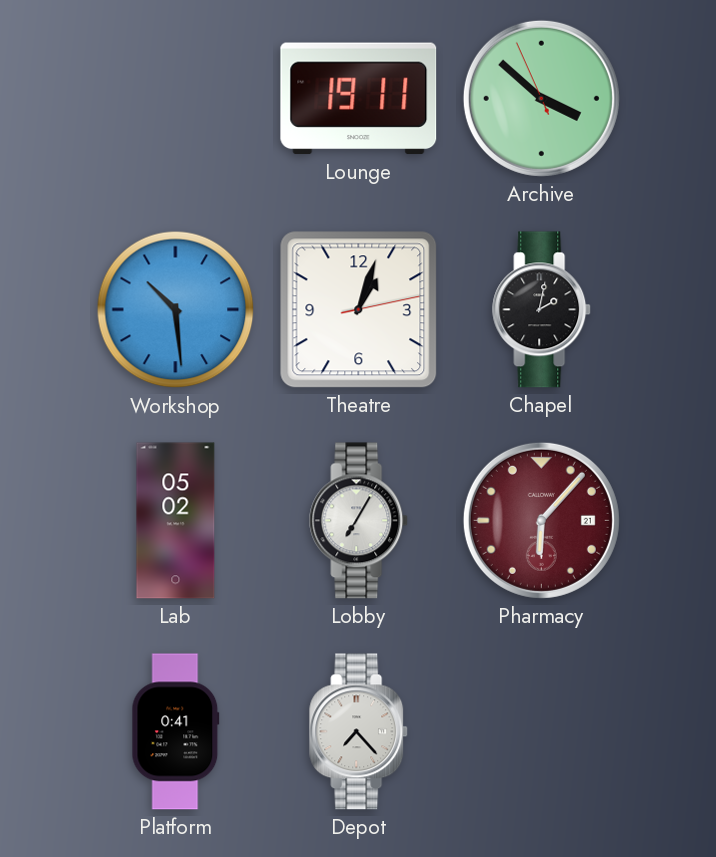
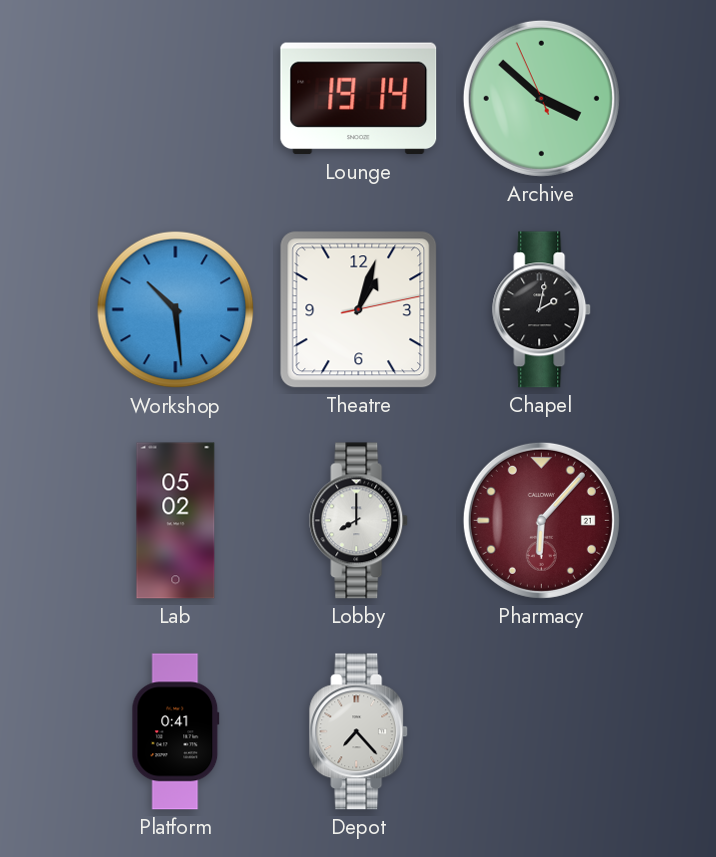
Lounge: 19:11 -> 19:14 (359, 99)
Lobby: 7:05 -> 8:00 (359, 521)
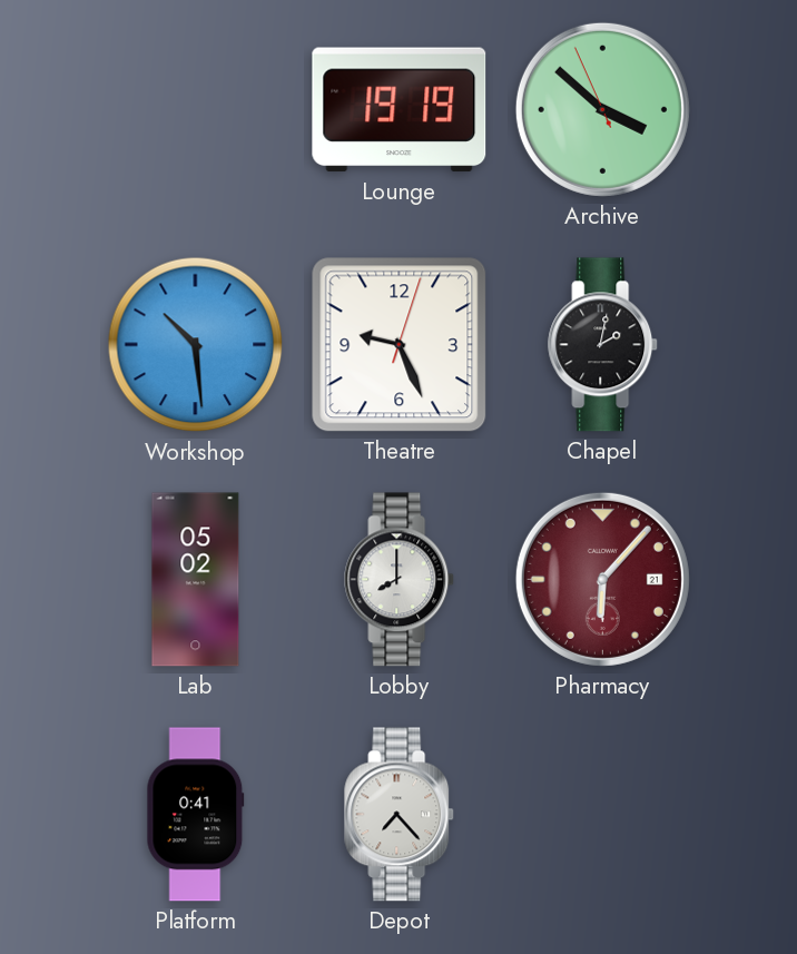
Lounge: 19:14 -> 19:19 (400, 110)
Theatre: 1:03 -> 9:26 (400, 345)
